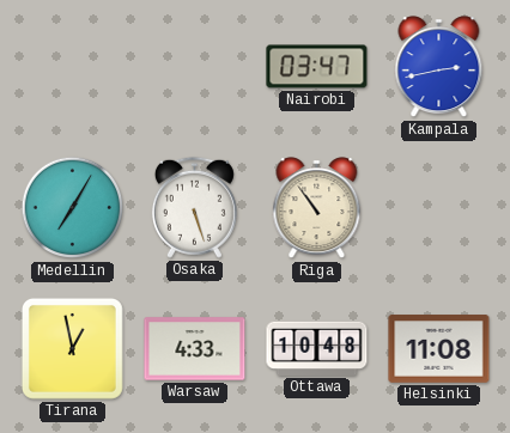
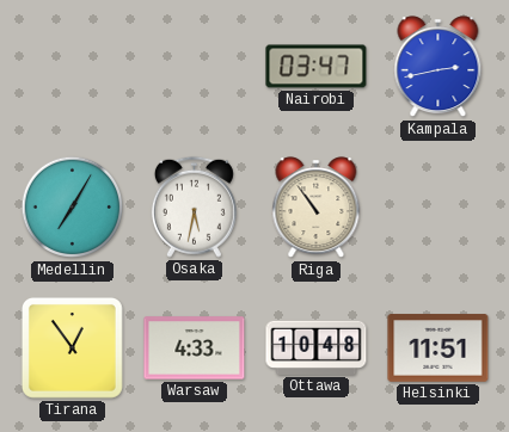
Osaka: 5:27 -> 5:32 (194, 206)
Tirana: 12:58 -> 12:54 (72, 347)
Helsinki: 11:08 -> 11:51 (439, 348)
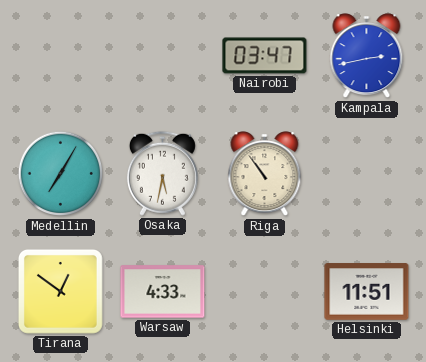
Tirana: 12:54 -> 12:51 (60, 291)
Ottawa: 10:48 -> none (317, 347)
